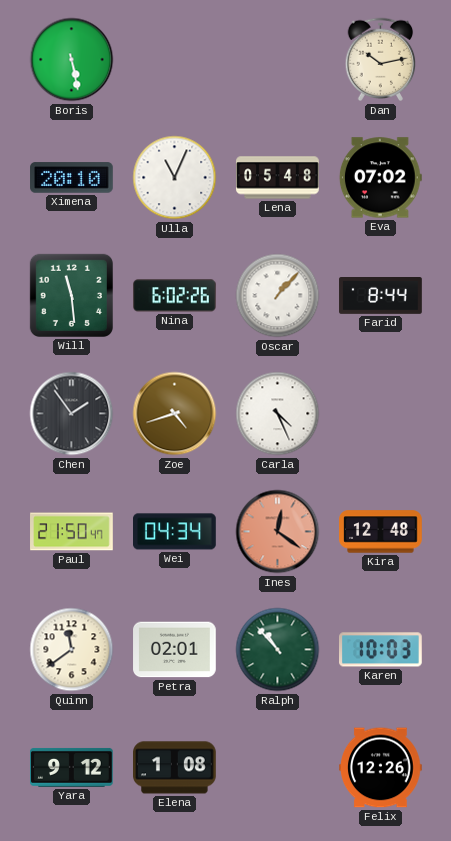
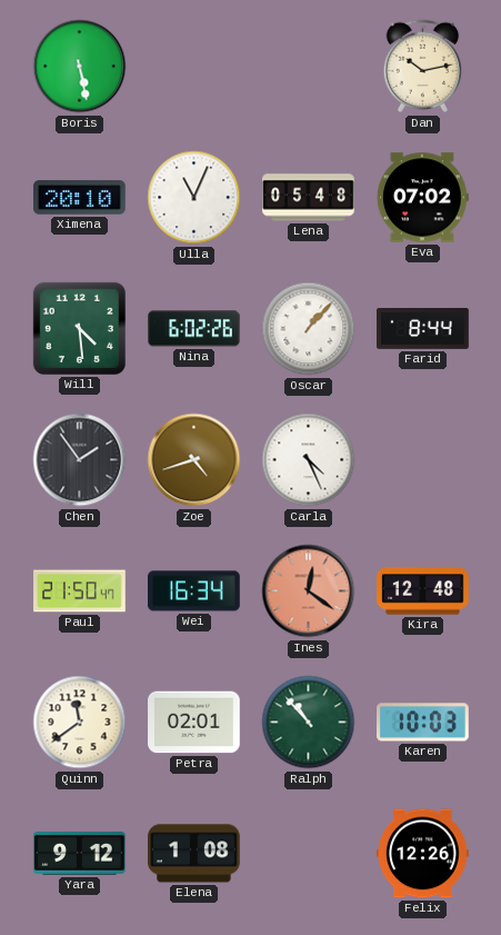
Will: 11:29 -> 4:29 (79, 328)
Wei: 04:34 -> 16:34 (194, 591)
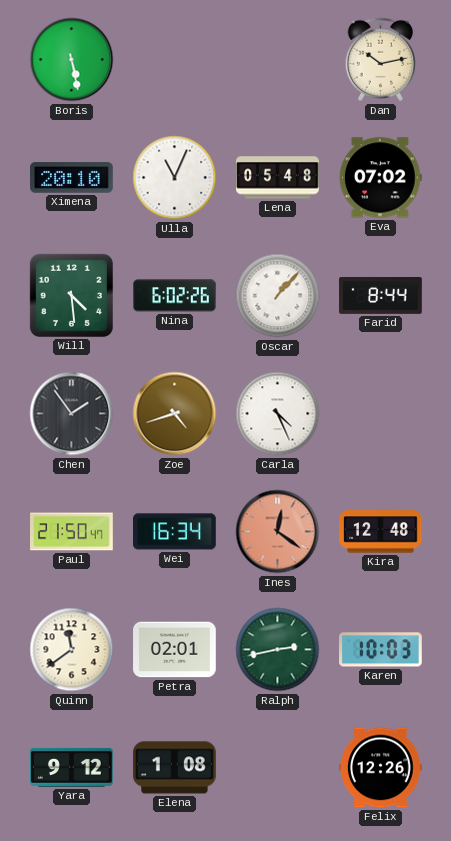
Ralph: 10:53 -> 2:43 (278, 650)
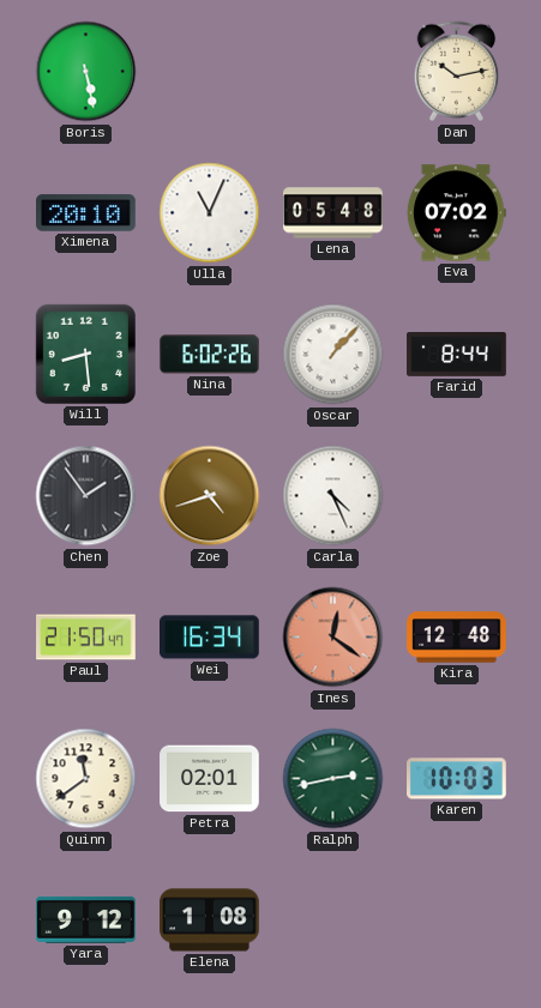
Will: 4:29 -> 8:29 (85, 354)
Felix: 12:26 -> none (381, 768)
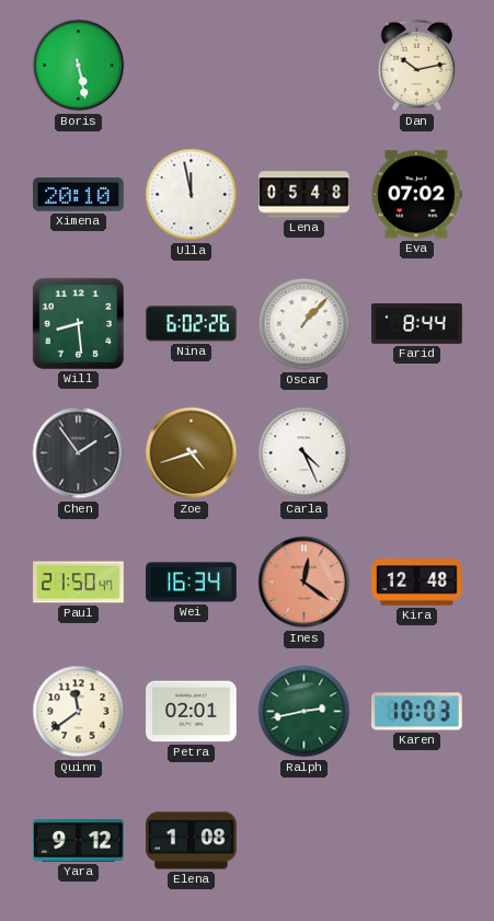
Ulla: 11:04 -> 11:58 (192, 195)
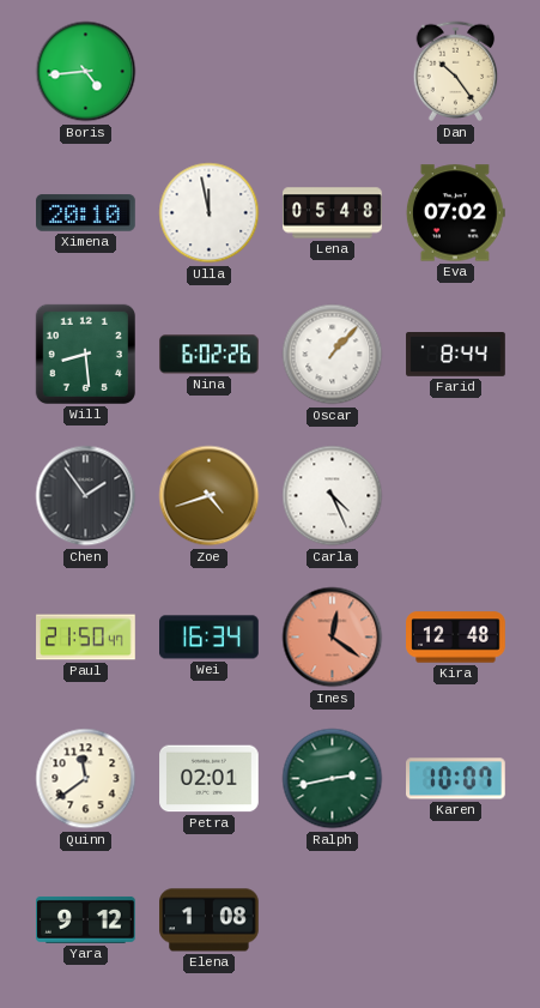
Boris: 5:28 -> 4:44 (86, 72)
Dan: 10:13 -> 10:24 (456, 72)
Karen: 10:03 -> 10:07 (456, 779)
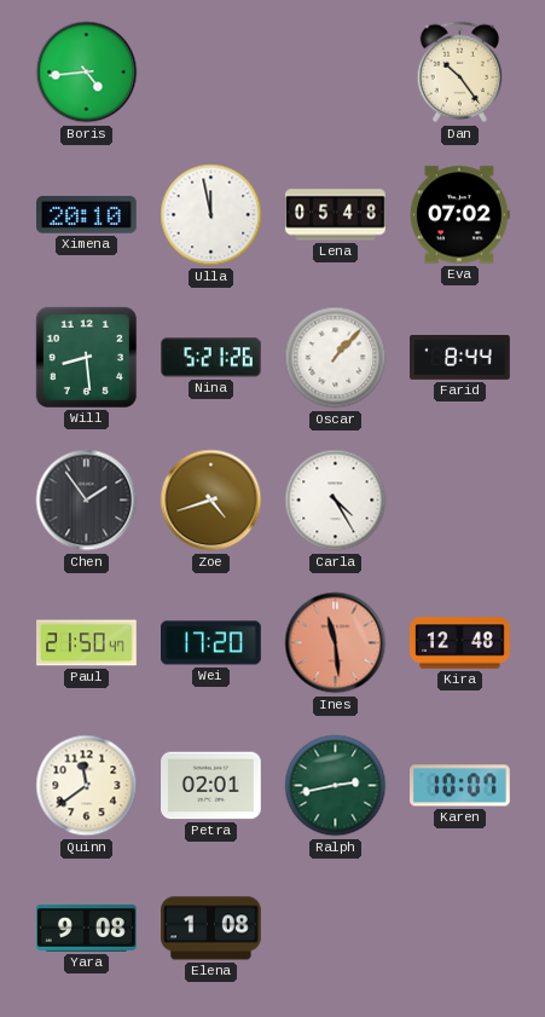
Nina: 6:02 -> 5:21 (211, 358)
Carla: 4:26 -> 4:25 (336, 501)
Wei: 16:34 -> 17:20 (211, 643)
Ines: 12:21 -> 11:29 (336, 643)
Yara: 9:12 -> 9:08 (87, 928)
